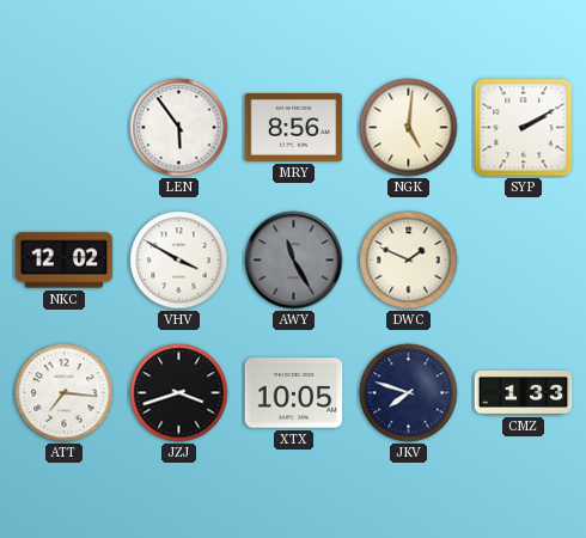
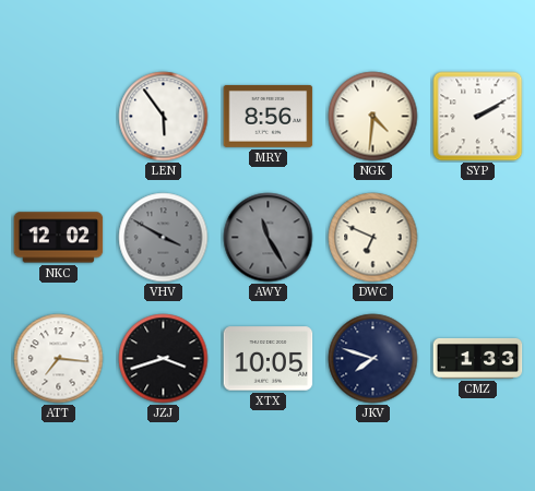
NGK: 5:01 -> 4:31 (373, 117)
VHV dial: white -> grey (164, 238)
DWC: 1:49 -> 6:49 (373, 238)
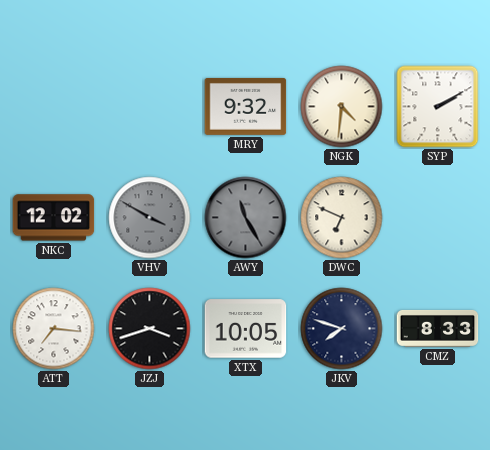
LEN: 5:54 -> none (164, 117)
MRY: 8:56 -> 9:32 (246, 106)
CMZ: 1:33 -> 8:33 (438, 328)
